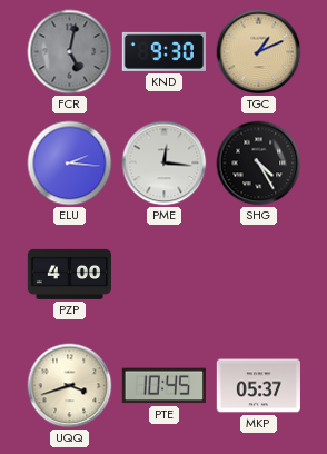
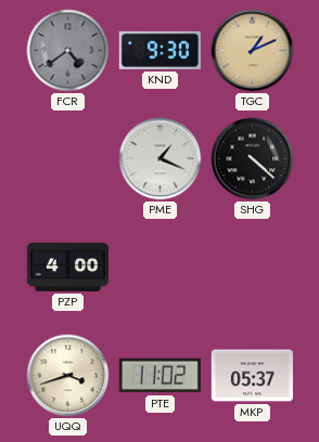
FCR: 5:02 -> 4:39 (68, 51)
ELU: 2:16 -> none (70, 164)
PME: 12:16 -> 1:19 (161, 159)
SHG: 4:25 -> 4:22 (253, 159)
PTE: 10:45 -> 11:02 (159, 376)
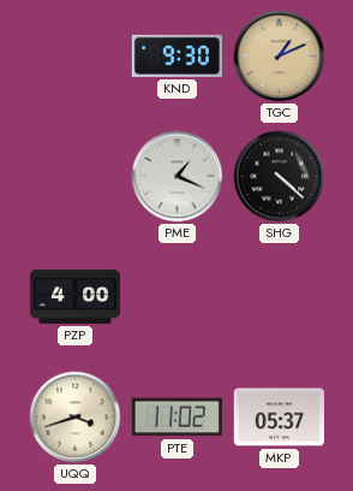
FCR: 4:39 -> none (68, 51)
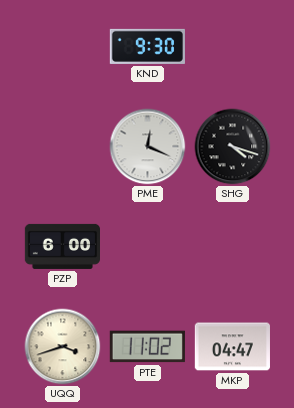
TGC: 1:11 -> none (280, 57)
PME: 1:19 -> 12:19 (148, 147)
SHG: 4:22 -> 4:18 (233, 147)
PZP: 4:00 -> 6:00 (62, 246)
MKP: 05:37 -> 04:47 (232, 347)
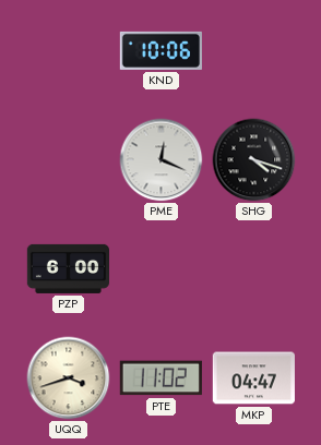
KND: 9:30 -> 10:06 (160, 50)
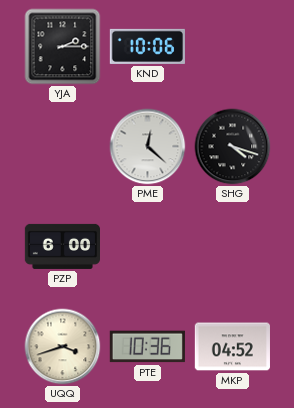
YJA: none -> 2:15 (63, 47)
PME: 12:19 -> 12:22 (148, 147)
PTE: 11:02 -> 10:36 (147, 347)
MKP: 04:47 -> 04:52 (232, 347)
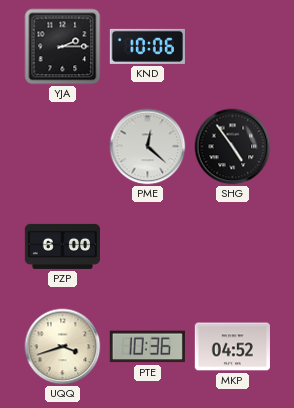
SHG: 4:18 -> 4:54 (233, 147)
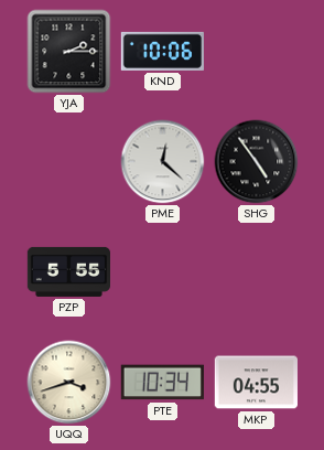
PZP: 6:00 -> 5:55 (68, 271)
PTE: 10:36 -> 10:34 (162, 383)
MKP: 04:52 -> 04:55 (256, 383)
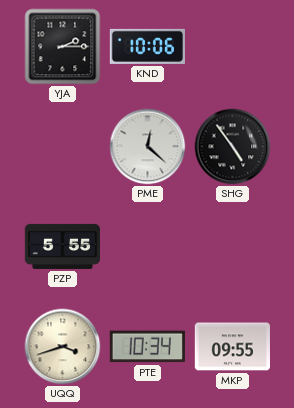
MKP: 04:55 -> 09:55 (232, 347)
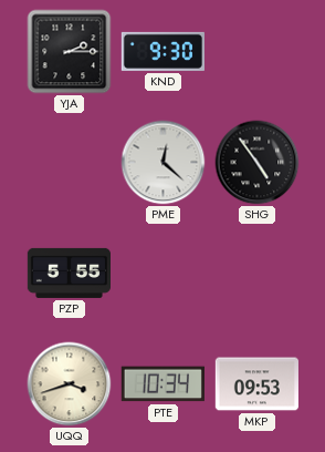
KND: 10:06 -> 9:30 (162, 51)
MKP: 09:55 -> 09:53 (256, 384)
